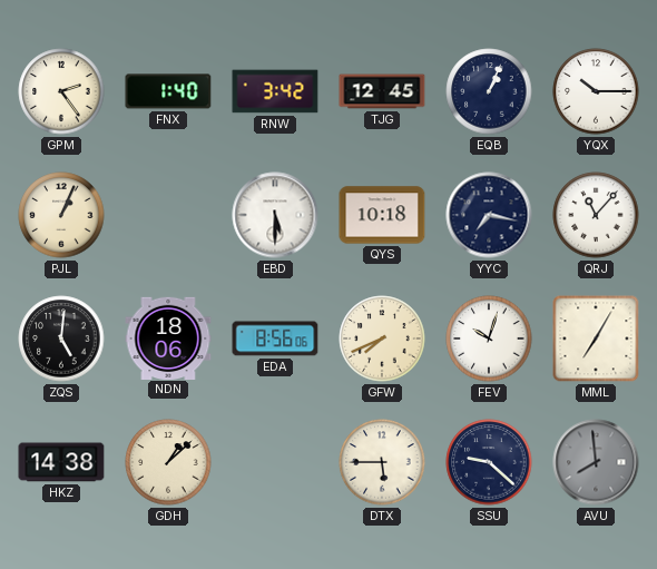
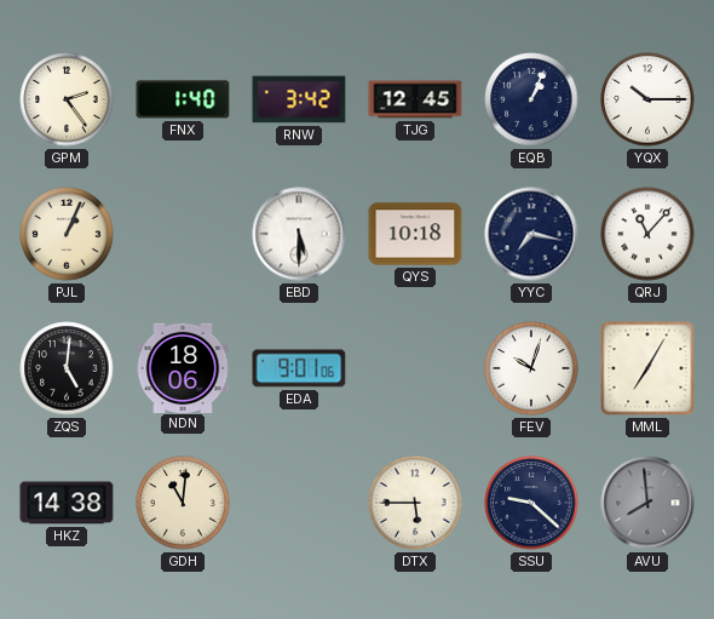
EDA: 8:56 -> 9:01 (299, 368)
GFW: 7:41 -> none (382, 339)
GDH: 1:08 -> 11:01 (183, 503)
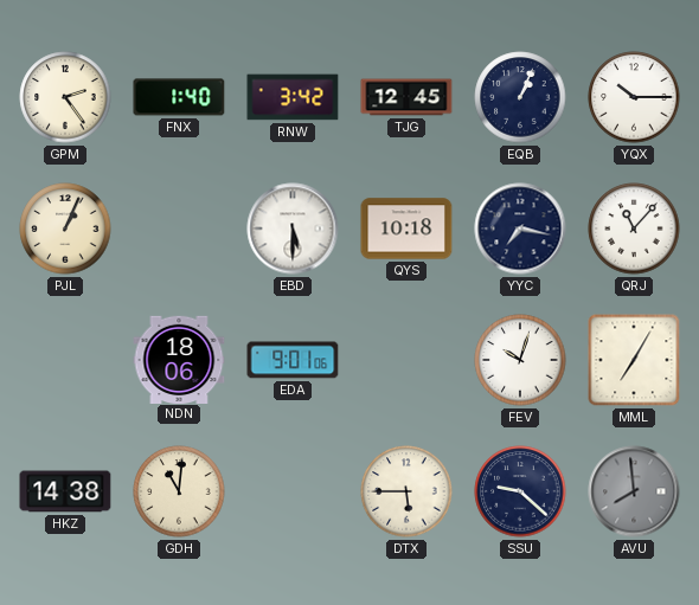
ZQS: 5:01 -> none (67, 368)
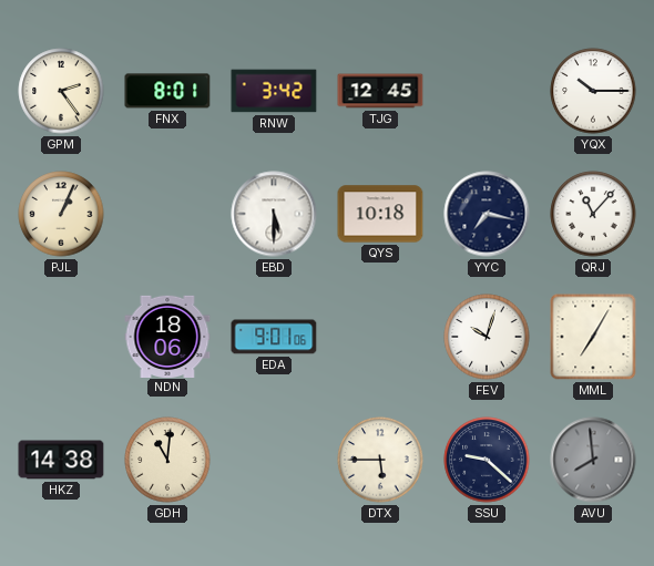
FNX: 1:40 -> 8:01 (167, 91)
EQB: 1:04 -> none (520, 97)
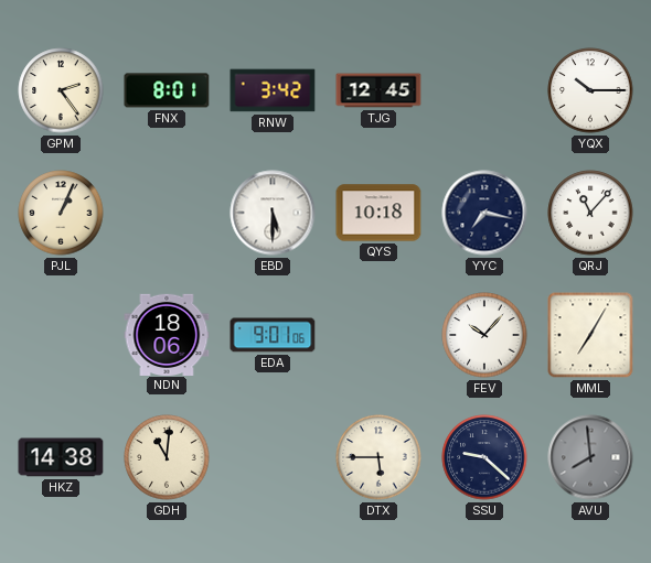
FEV: 10:03 -> 10:07 (484, 335)
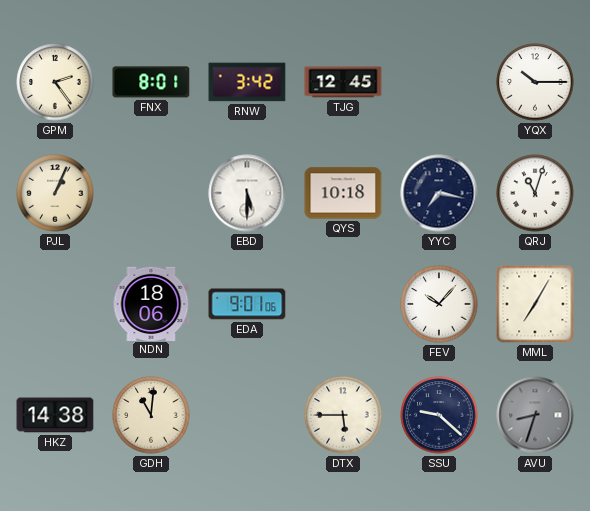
QRJ: 11:07 -> 11:03 (535, 193)
AVU: 7:59 -> 8:33 (535, 415)
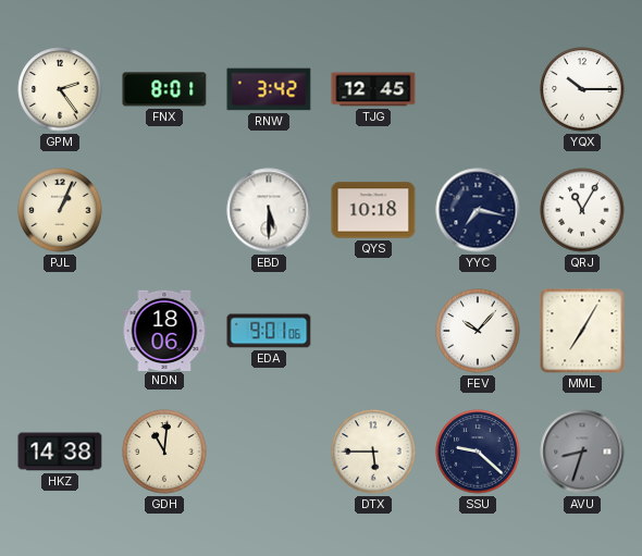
QRJ: 11:03 -> 11:05 (582, 210)
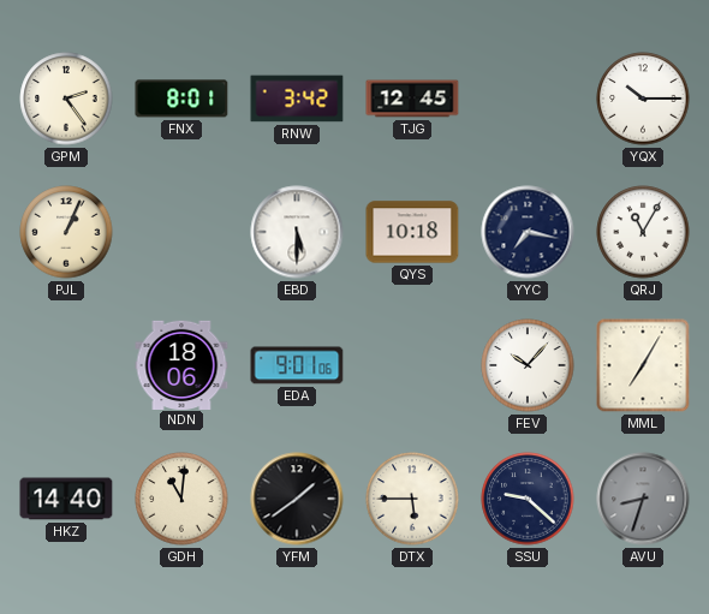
HKZ: 14:38 -> 14:40 (66, 499)
YFM: none -> 1:39 (297, 499)
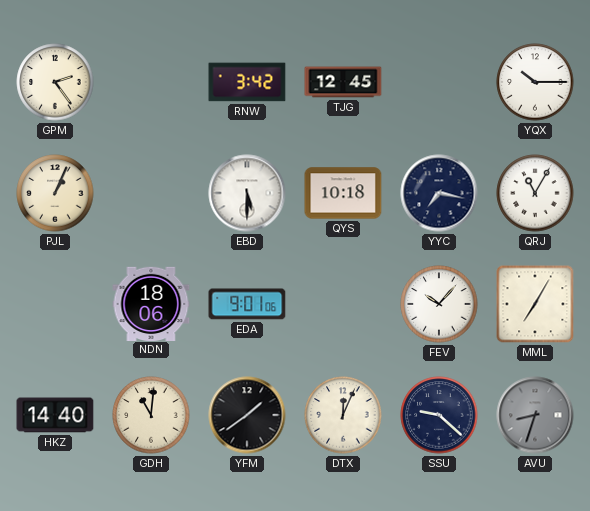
FNX: 8:01 -> none (181, 99)
DTX: 5:45 -> 12:04 (343, 415)
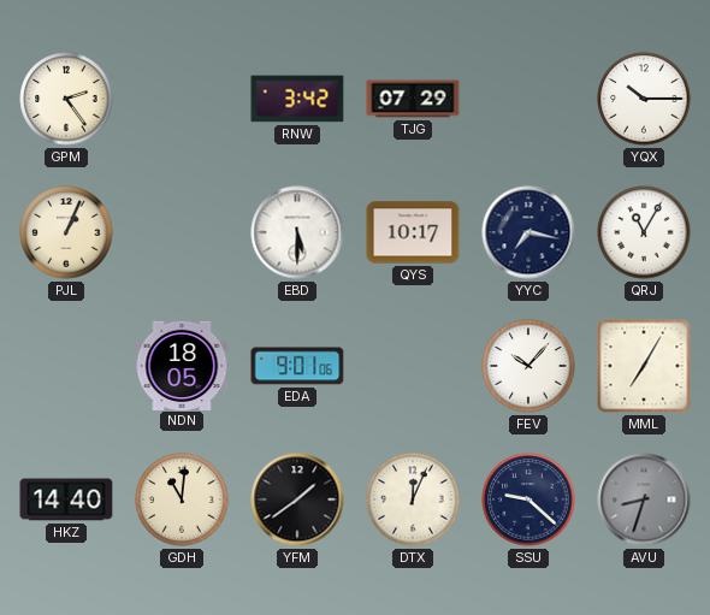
TJG: 12:45 -> 07:29 (413, 99)
QYS: 10:18 -> 10:17 (413, 232)
NDN: 18:06 -> 18:05 (182, 365)
